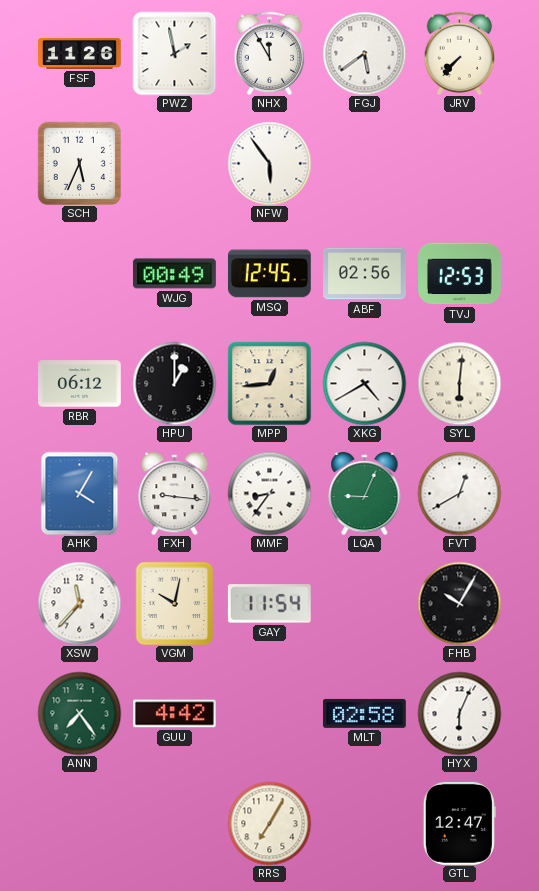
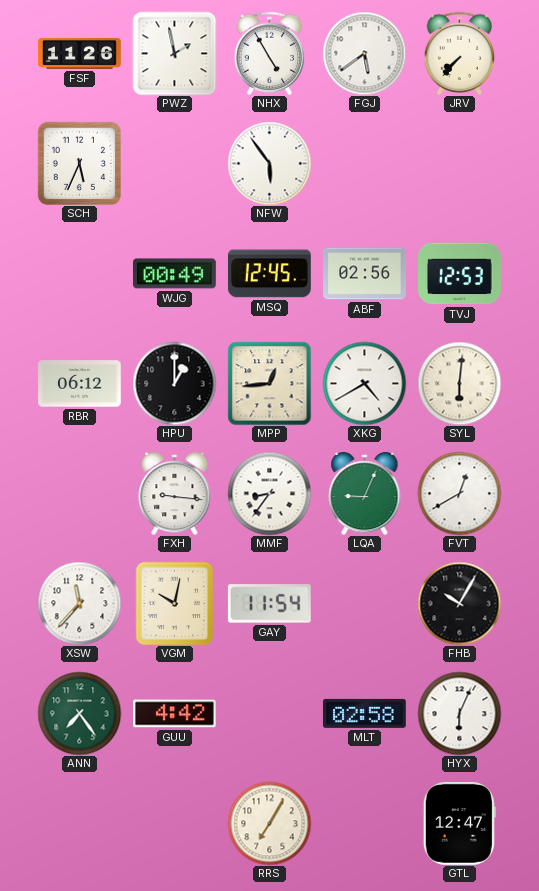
NHX: 11:55 -> 4:55 (270, 53)
AHK: 4:05 -> none (80, 493)
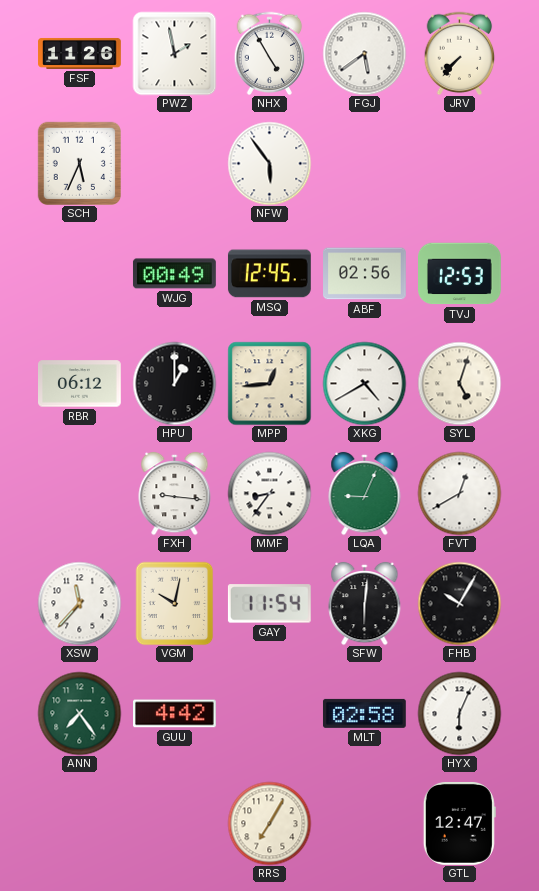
SYL: 6:01 -> 5:03 (459, 383)
SFW: none -> 6:01 (365, 603)
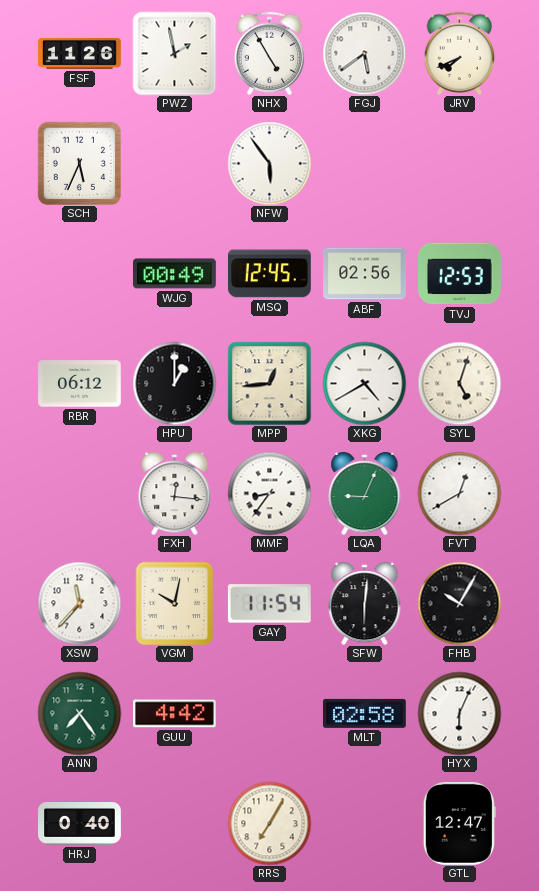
JRV: 7:37 -> 7:41 (460, 53)
FXH: 9:16 -> 12:16 (175, 493)
HRJ: none -> 0:40 (80, 824)
